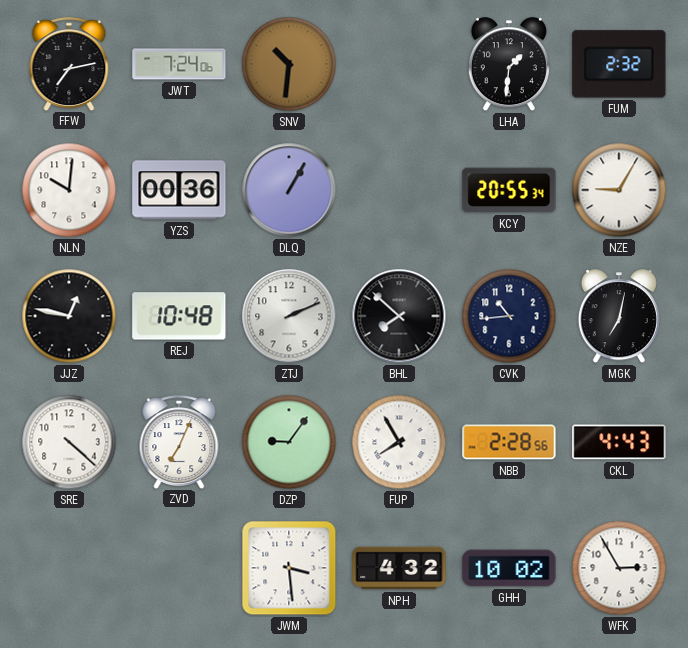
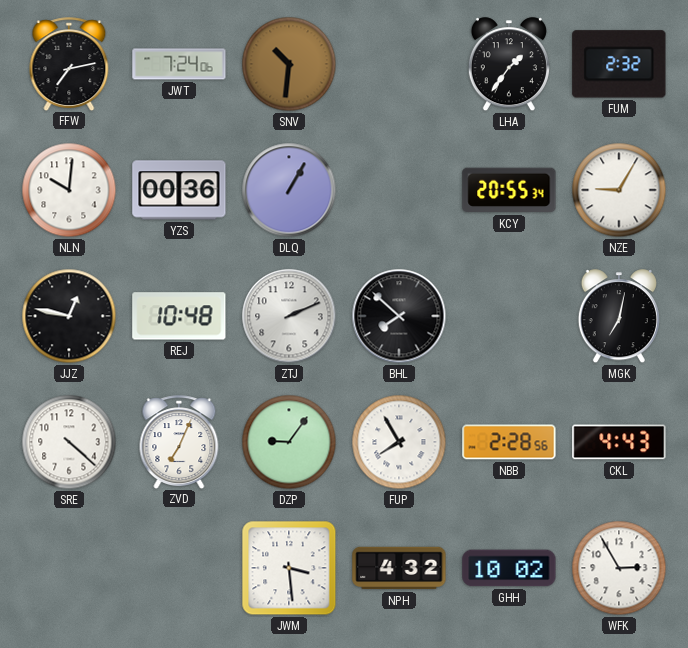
LHA: 1:31 -> 1:36 (509, 65)
CVK: 10:44 -> none (509, 316)
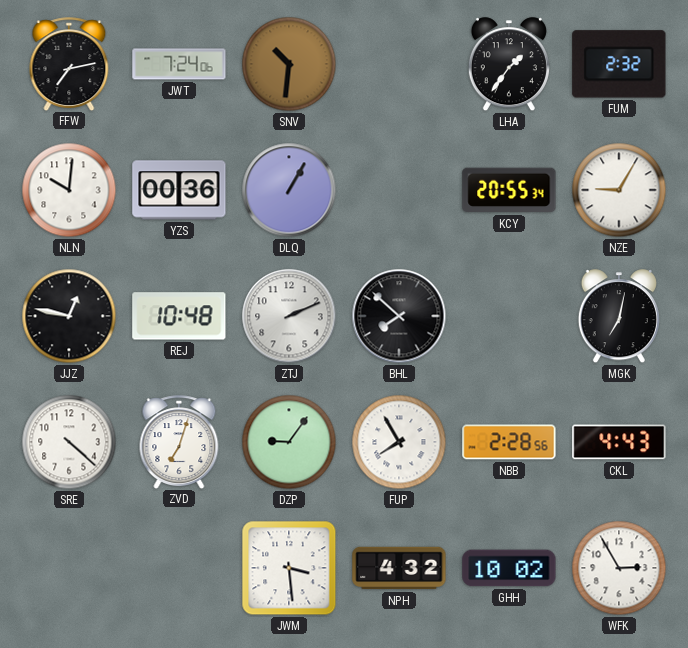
ZVD: 7:04 -> 7:03 (179, 442)
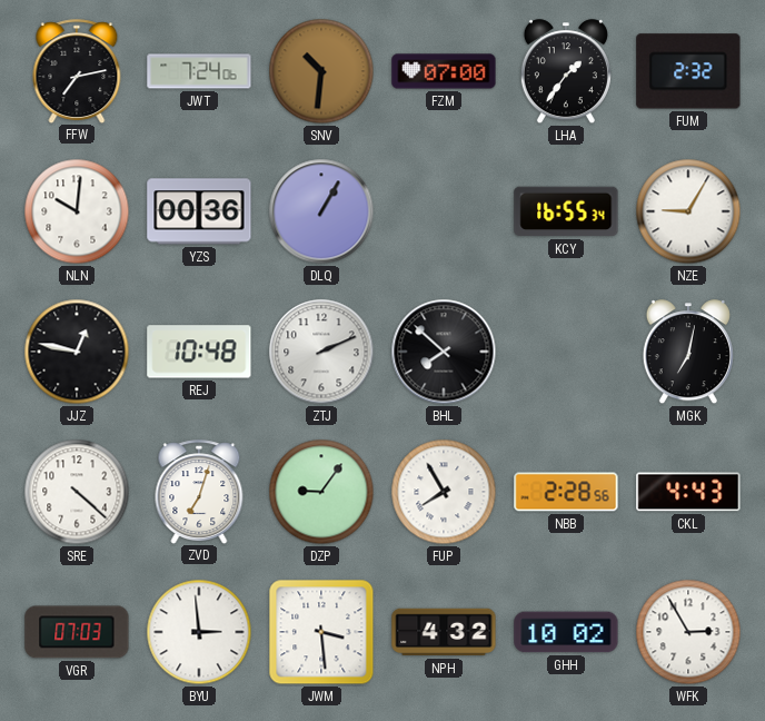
FZM: none -> 07:00 (444, 71)
KCY: 20:55 -> 16:55 (566, 211)
VGR: none -> 07:03 (77, 632)
BYU: none -> 2:59 (199, 632)
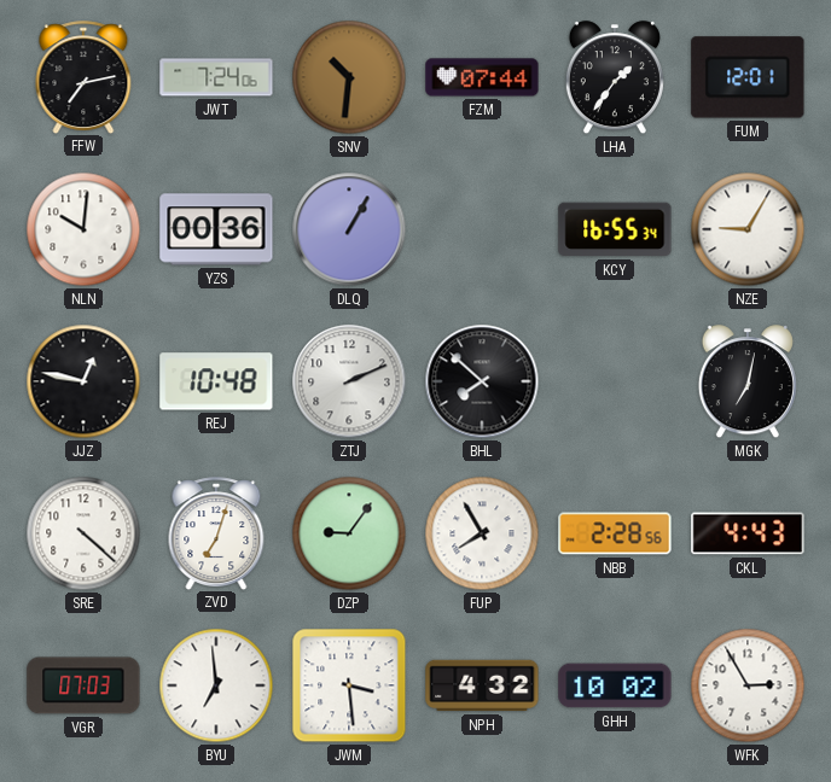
FZM: 07:00 -> 07:44 (482, 77)
FUM: 2:32 -> 12:01 (748, 77)
BYU: 2:59 -> 6:59 (216, 685)
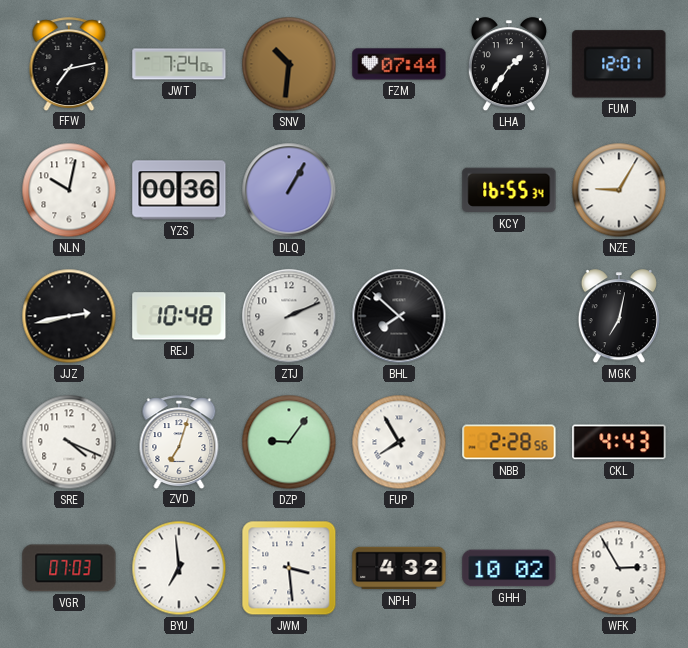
NLN: 10:01 -> 10:02 (69, 190)
JJZ: 12:47 -> 2:43 (69, 316)
SRE: 4:22 -> 4:19 (69, 442)
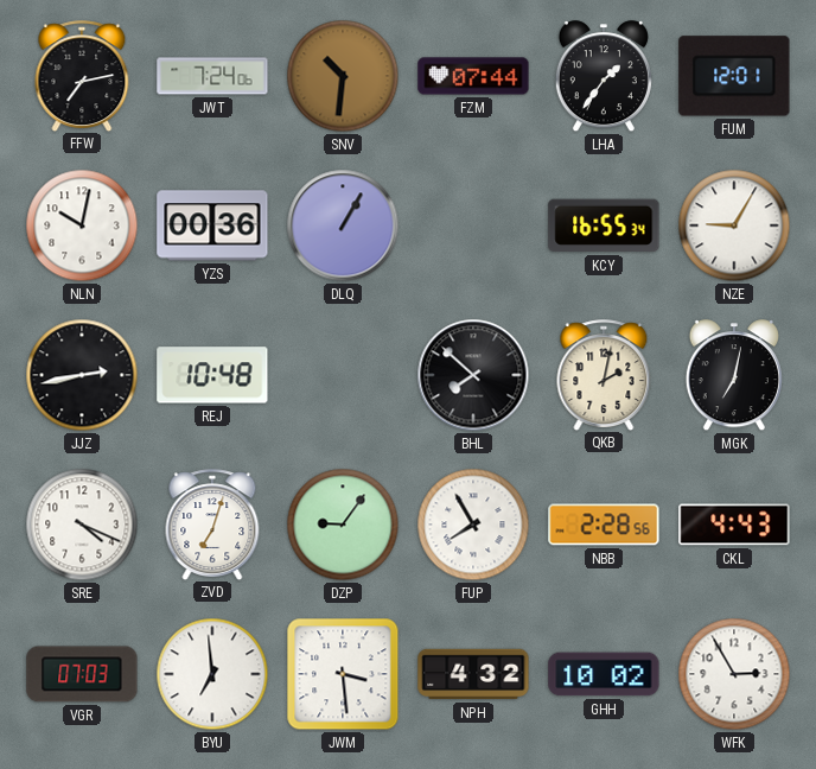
ZTJ: 2:11 -> none (289, 316)
QKB: none -> 2:02 (604, 375)
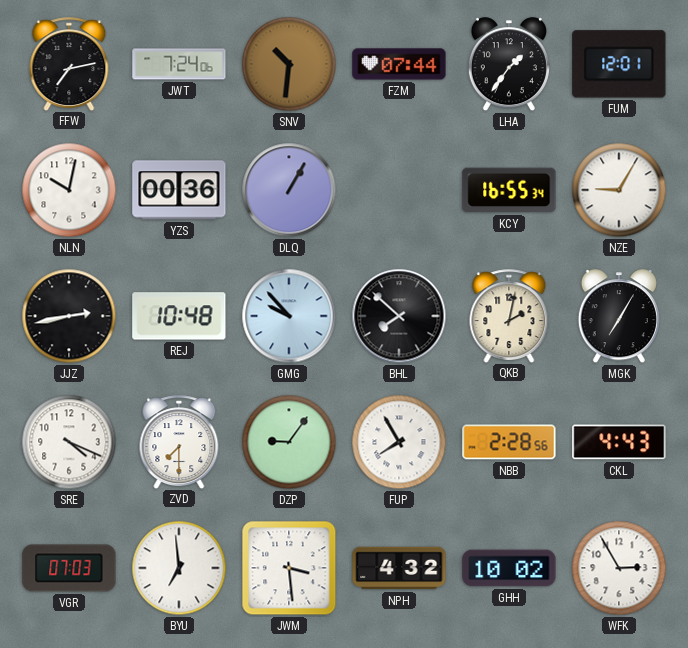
GMG: none -> 9:53 (289, 316)
MGK: 7:02 -> 7:05 (619, 317)
ZVD: 7:03 -> 7:30 (179, 442)
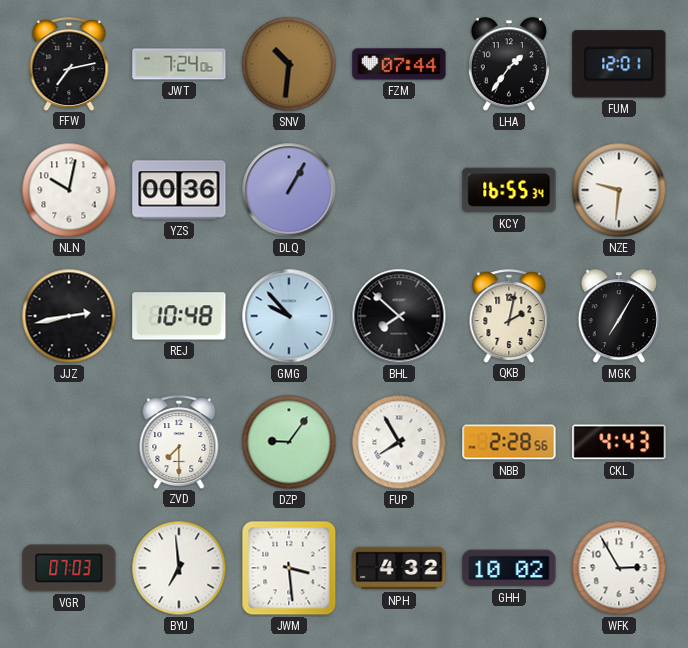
NZE: 9:05 -> 9:31 (619, 190)
SRE: 4:19 -> none (69, 442)
